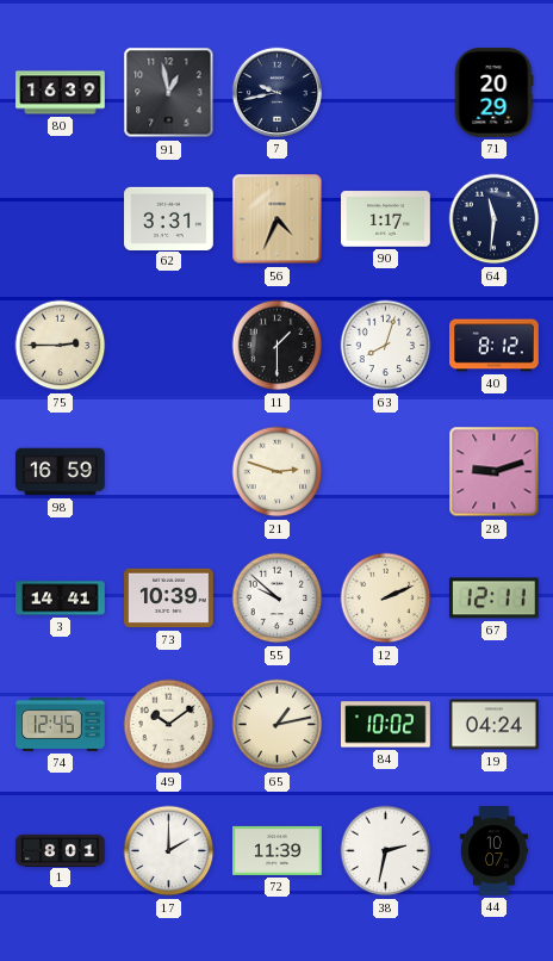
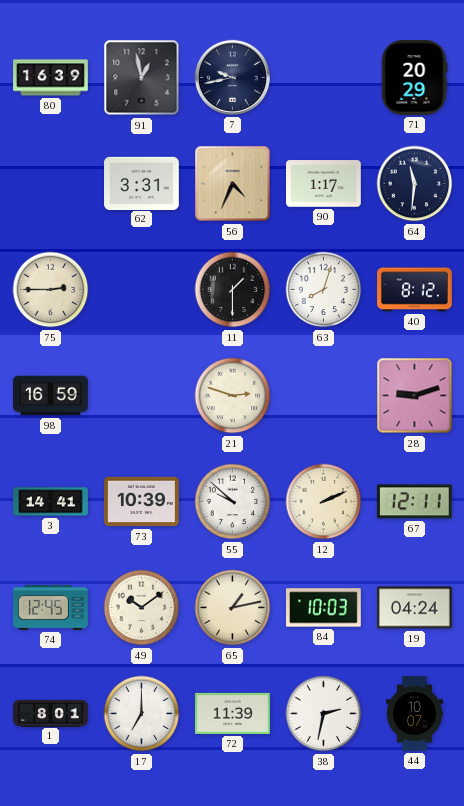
84: 10:02 -> 10:03 (324, 608)
17: 2:00 -> 7:00 (142, 714)
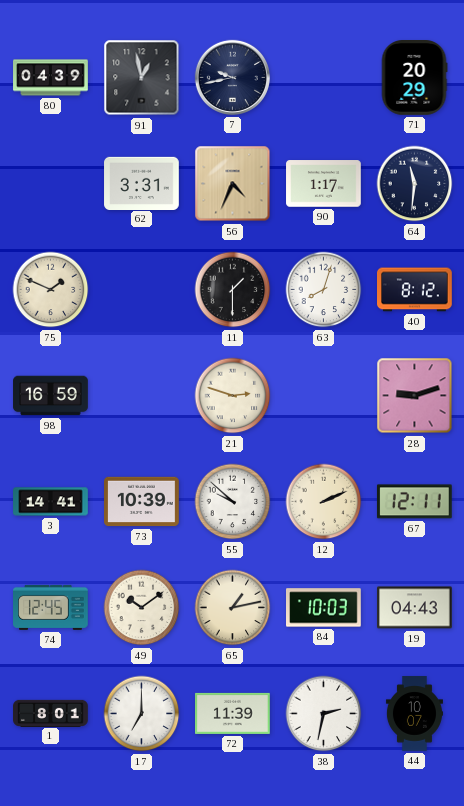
80: 16:39 -> 04:39 (51, 78)
75: 2:45 -> 1:49 (51, 290)
19: 04:24 -> 04:43 (415, 608)
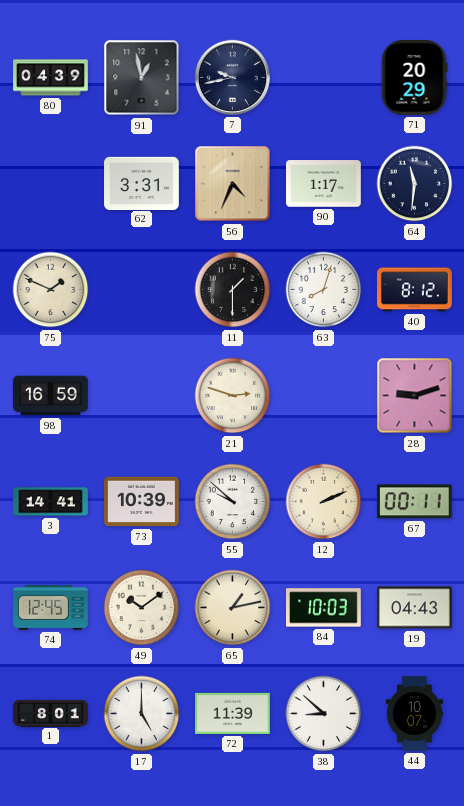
67: 12:11 -> 00:11 (414, 502)
17: 7:00 -> 5:00 (142, 714)
38: 2:32 -> 8:52 (324, 714)
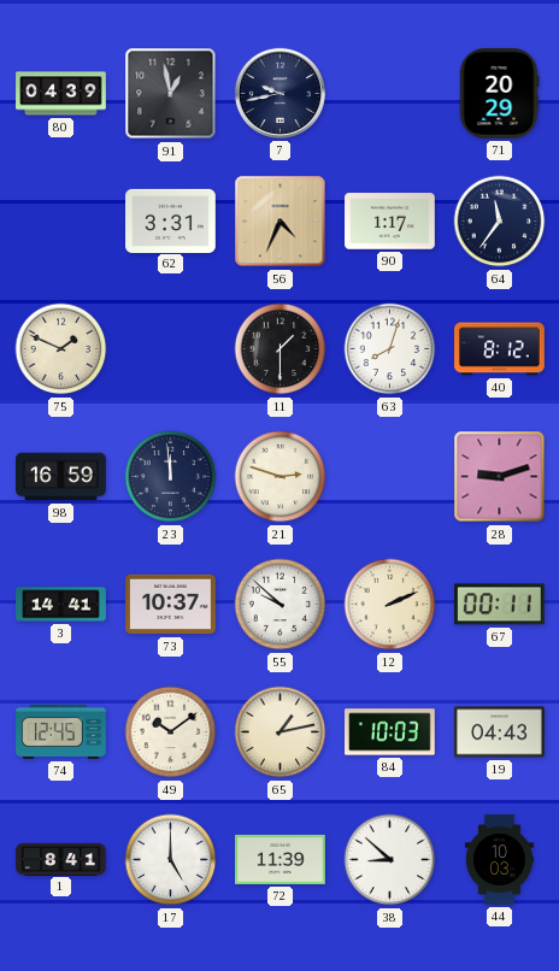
64: 11:31 -> 11:36 (500, 222)
23: none -> 11:59 (171, 477)
73: 10:39 -> 10:37 (171, 605)
1: 8:01 -> 8:41 (61, 859)
44: 10:07 -> 10:03 (499, 860)
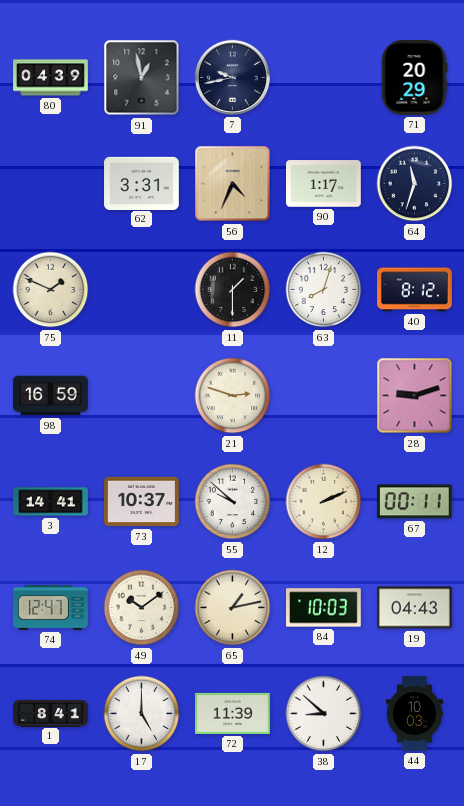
64: 11:36 -> 11:33 (415, 184)
23: 11:59 -> none (171, 477)
74: 12:45 -> 12:47 (51, 607)
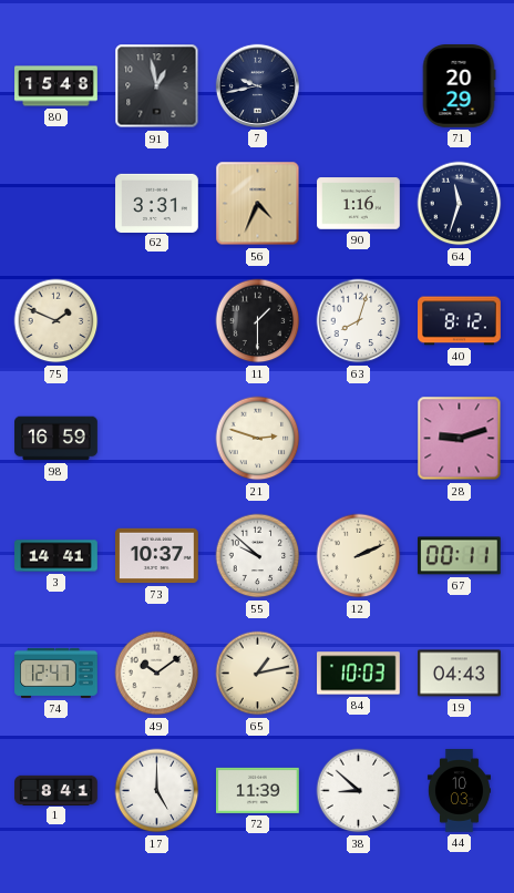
80: 04:39 -> 15:48 (56, 86)
90: 1:17 -> 1:16 (359, 204)
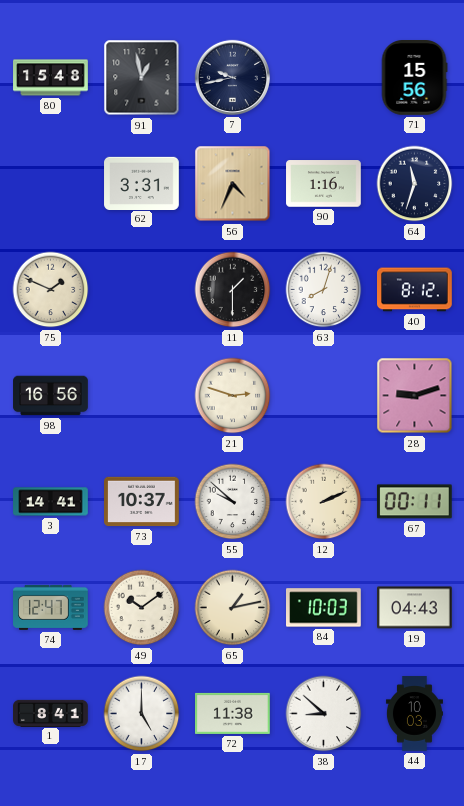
71: 20:29 -> 15:56 (414, 78)
98: 16:59 -> 16:56 (51, 396)
72: 11:39 -> 11:38 (233, 713)
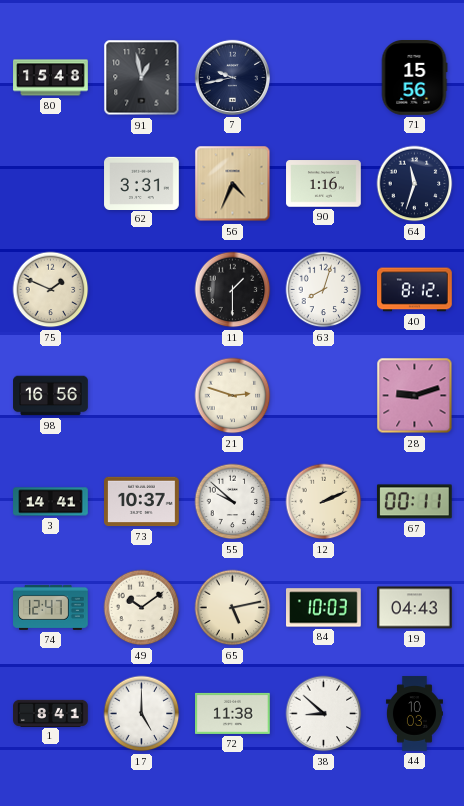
65: 1:13 -> 5:13 (233, 608)
